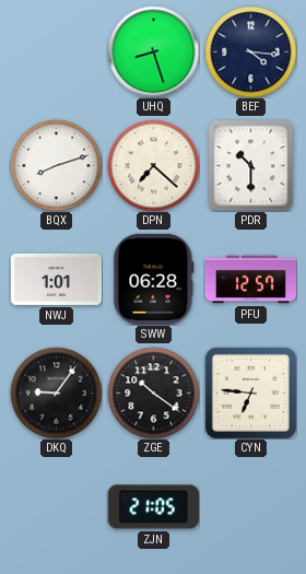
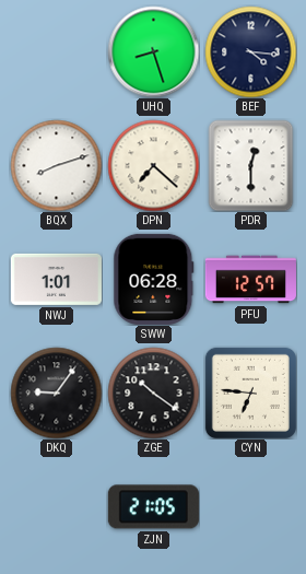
PDR: 10:30 -> 12:30 (251, 165)
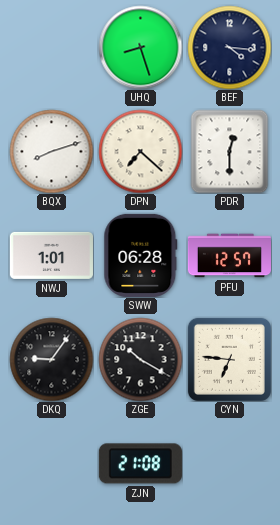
ZGE: 10:21 -> 10:20 (140, 359)
ZJN: 21:05 -> 21:08 (140, 464)
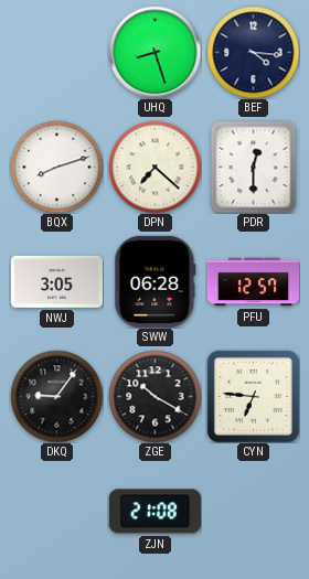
NWJ: 1:01 -> 3:05 (56, 281)
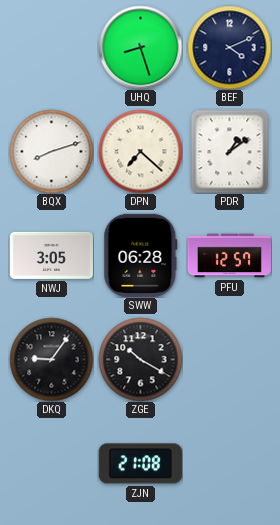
BEF: 4:16 -> 4:11 (229, 47)
PDR: 12:30 -> 1:09 (230, 151)
CYN: 6:46 -> none (253, 396)
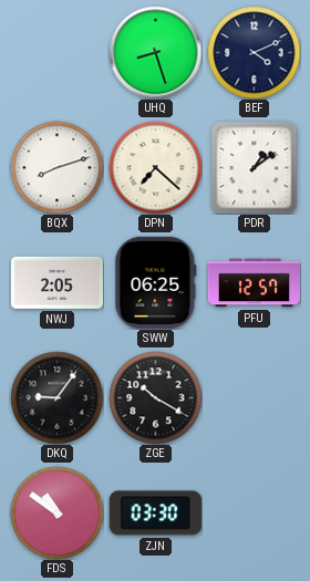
NWJ: 3:05 -> 2:05 (56, 282)
SWW: 06:28 -> 06:25 (156, 282)
FDS: none -> 10:51 (56, 512)
ZJN: 21:08 -> 03:30 (155, 513)
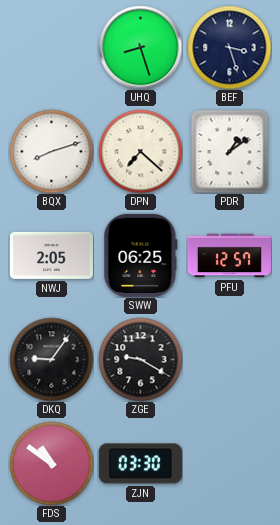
BEF: 4:11 -> 3:27 (229, 47)
ZGE: 10:20 -> 9:20 (140, 359)
